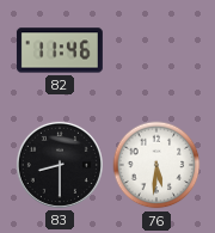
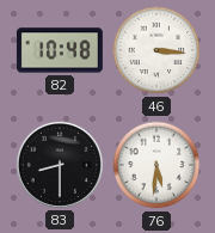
82: 11:46 -> 10:48 (60, 50)
46: none -> 3:16 (156, 50)
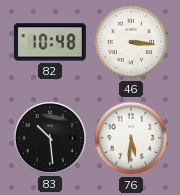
83: 8:30 -> 10:29 (50, 138)
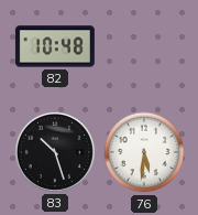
46: 3:16 -> none (131, 42)
83: 10:29 -> 10:27 (55, 152)
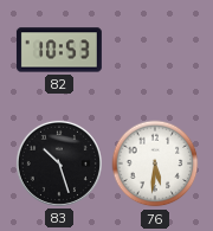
82: 10:48 -> 10:53 (59, 50)
